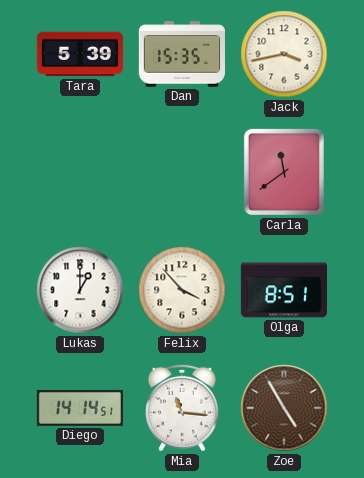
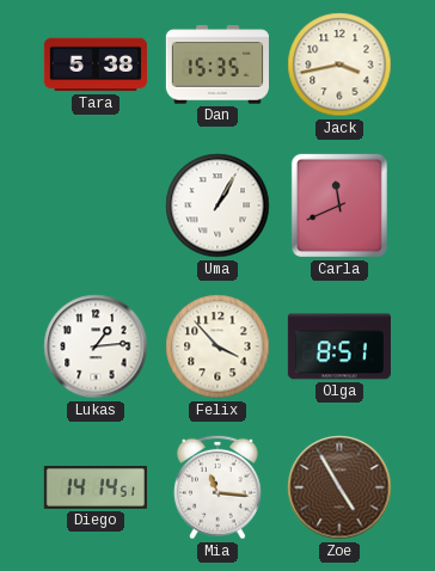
Tara: 5:39 -> 5:38 (96, 65)
Uma: none -> 1:05 (217, 205)
Carla: 11:39 -> 11:41 (339, 205)
Lukas: 1:00 -> 1:14 (96, 346)
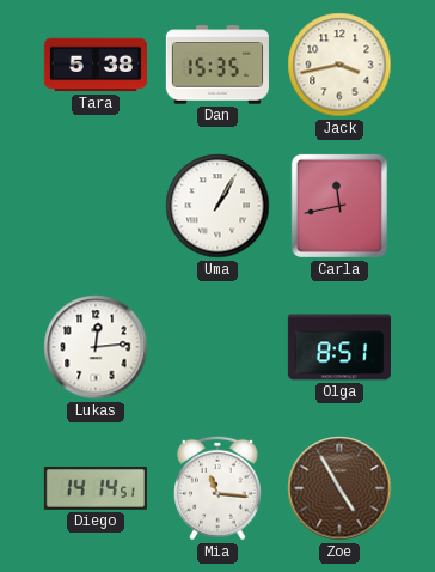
Carla: 11:41 -> 11:43 (339, 206)
Lukas: 1:14 -> 12:14 (96, 347)
Felix: 3:53 -> none (217, 346)
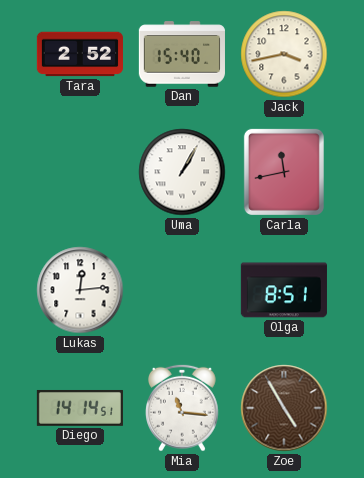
Tara: 5:38 -> 2:52 (80, 54)
Dan: 15:35 -> 15:40 (182, 54)
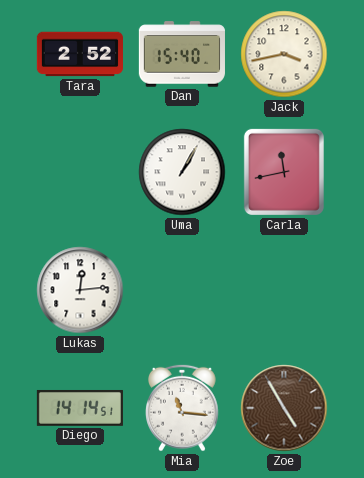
Olga: 8:51 -> none (284, 290)
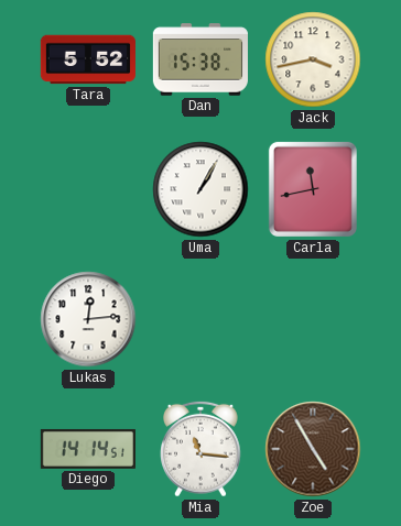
Tara: 2:52 -> 5:52 (88, 59)
Dan: 15:40 -> 15:38 (201, 59)
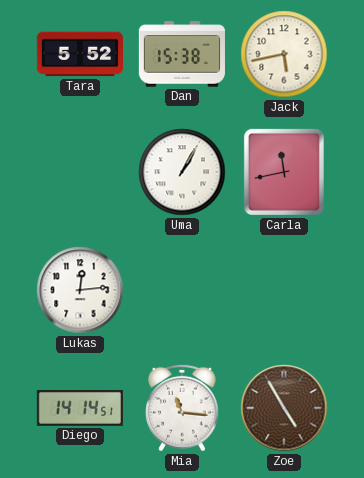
Jack: 3:43 -> 5:43 (284, 54)
